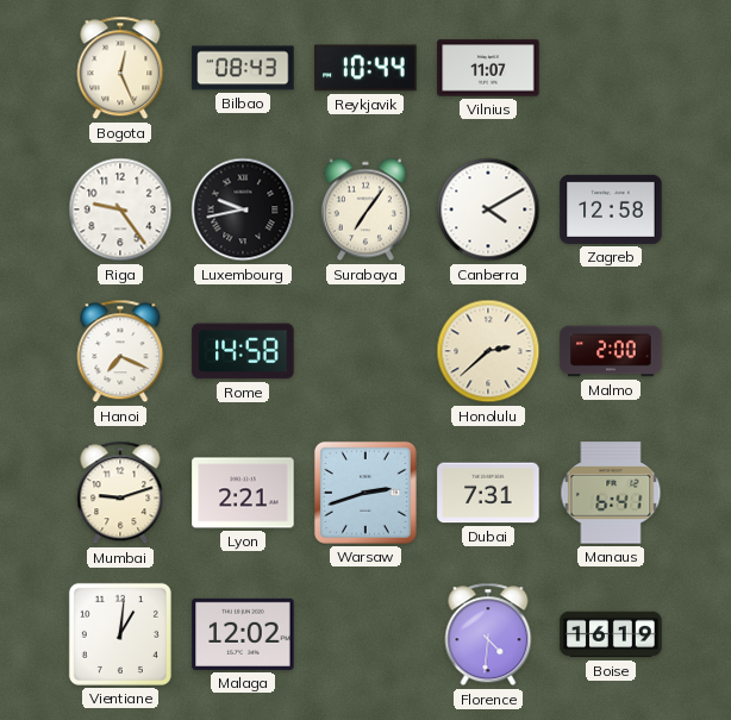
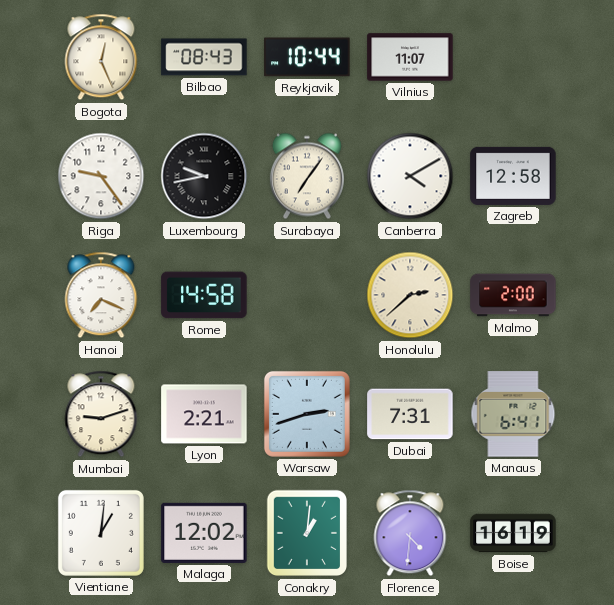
Conakry: none -> 1:01 (306, 533)
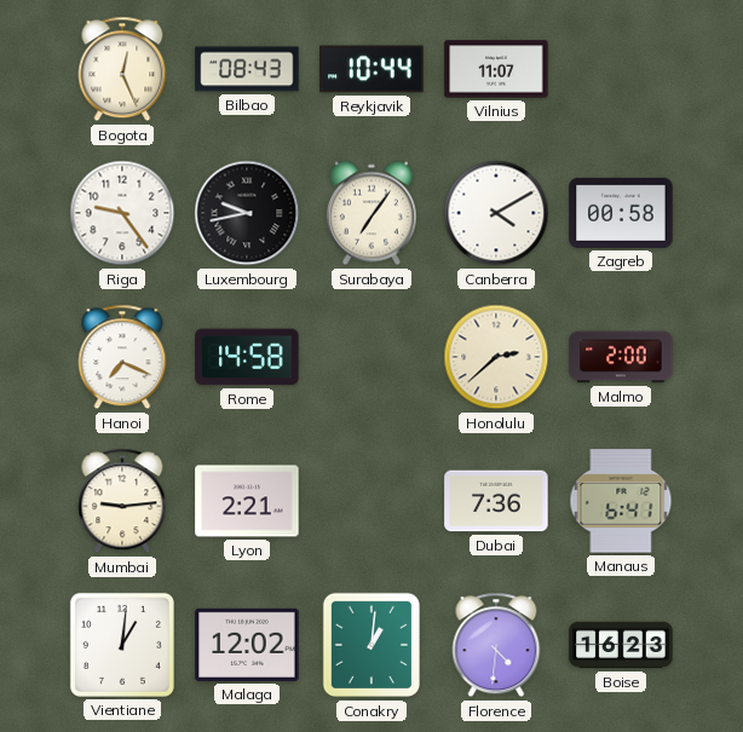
Zagreb: 12:58 -> 00:58 (621, 213)
Mumbai: 9:12 -> 9:14 (122, 501)
Warsaw: 2:42 -> none (307, 414)
Dubai: 7:31 -> 7:36 (496, 501)
Boise: 16:19 -> 16:23 (621, 645)
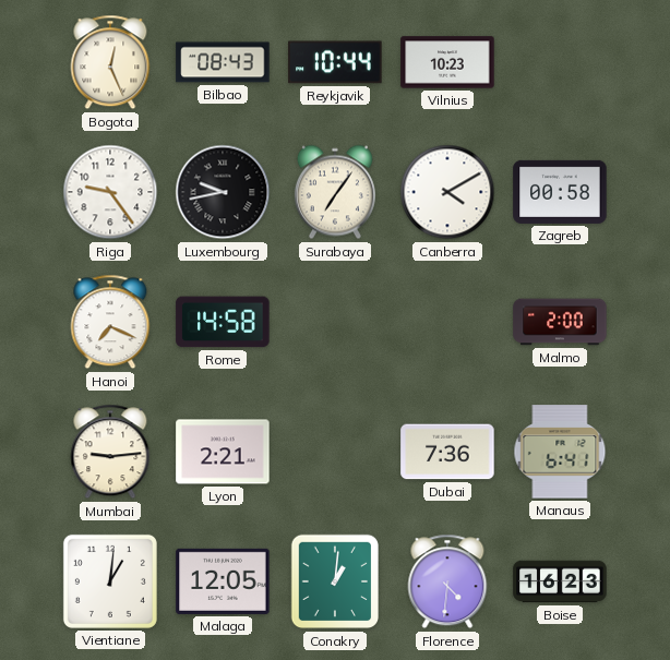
Vilnius: 11:07 -> 10:23 (447, 62)
Honolulu: 2:38 -> none (496, 357)
Malaga: 12:02 -> 12:05 (223, 581)
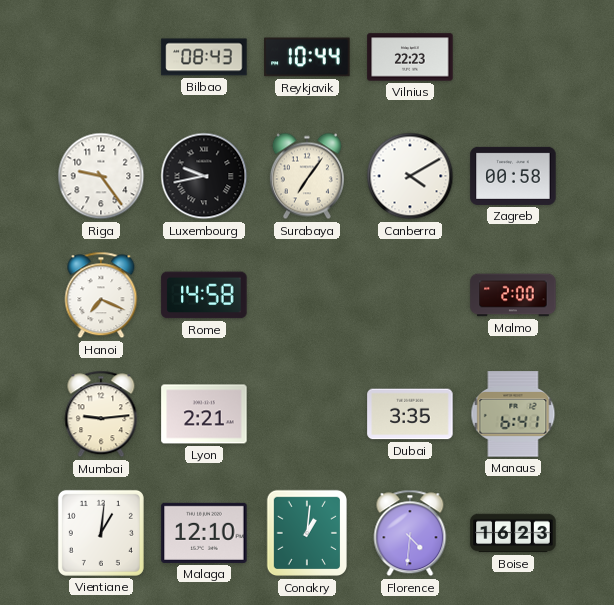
Bogota: 12:26 -> none (110, 62)
Vilnius: 10:23 -> 22:23 (410, 57)
Dubai: 7:36 -> 3:35 (410, 414)
Malaga: 12:05 -> 12:10 (204, 533)
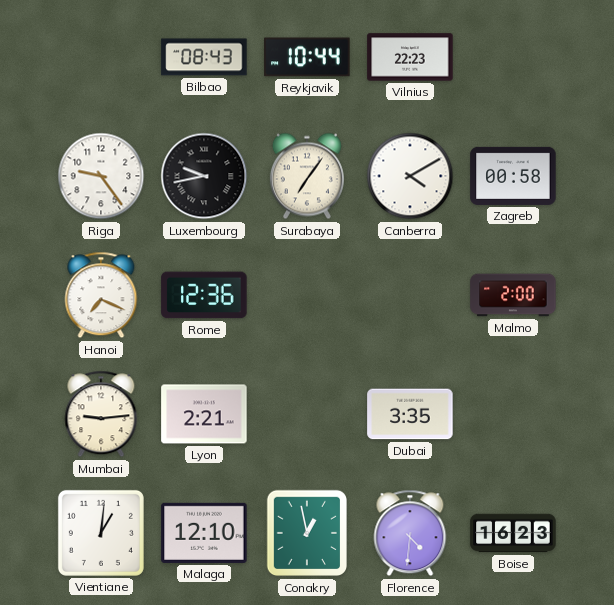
Rome: 14:58 -> 12:36 (204, 295)
Manaus: 6:41 -> none (513, 414)
Conakry: 1:01 -> 12:58 (306, 533)
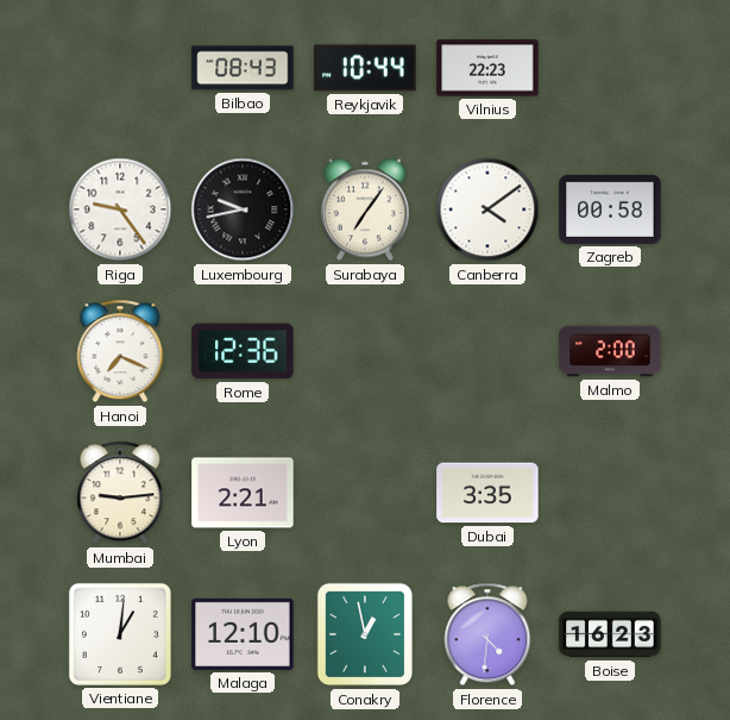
Canberra: 4:10 -> 4:09 (487, 209)
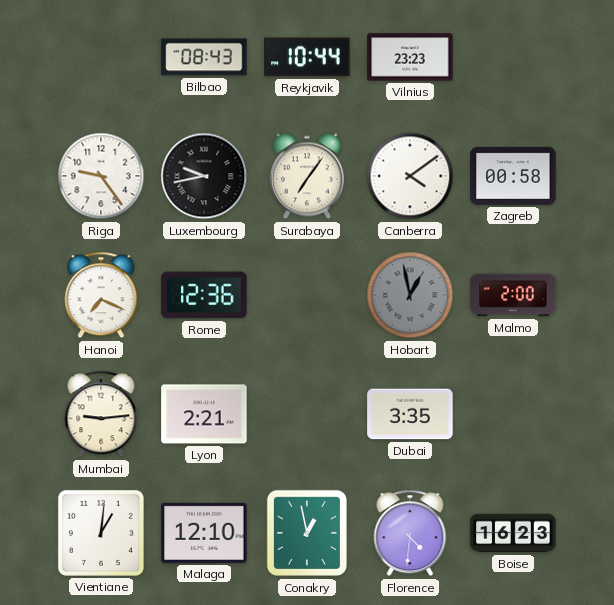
Vilnius: 22:23 -> 23:23 (410, 57)
Hobart: none -> 12:58 (410, 295)
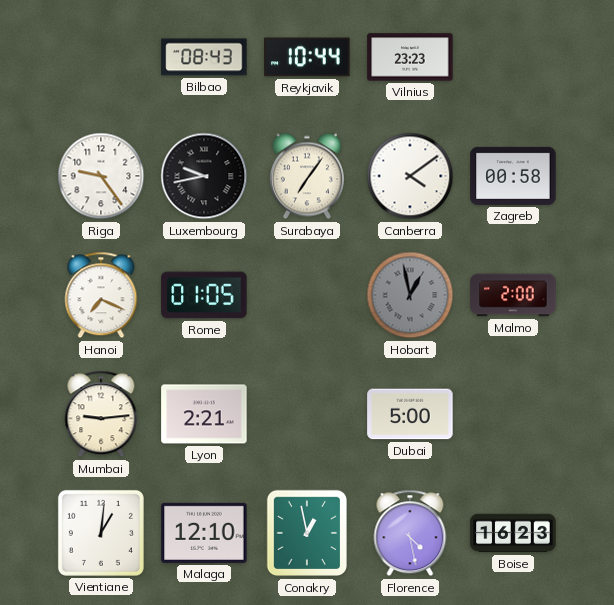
Rome: 12:36 -> 01:05 (204, 295)
Dubai: 3:35 -> 5:00 (410, 414)
Florence: 4:31 -> 4:28 (410, 533)
